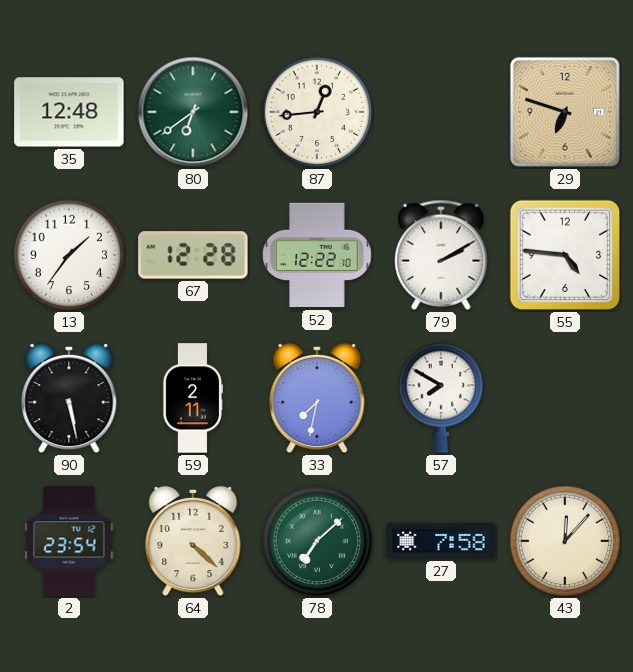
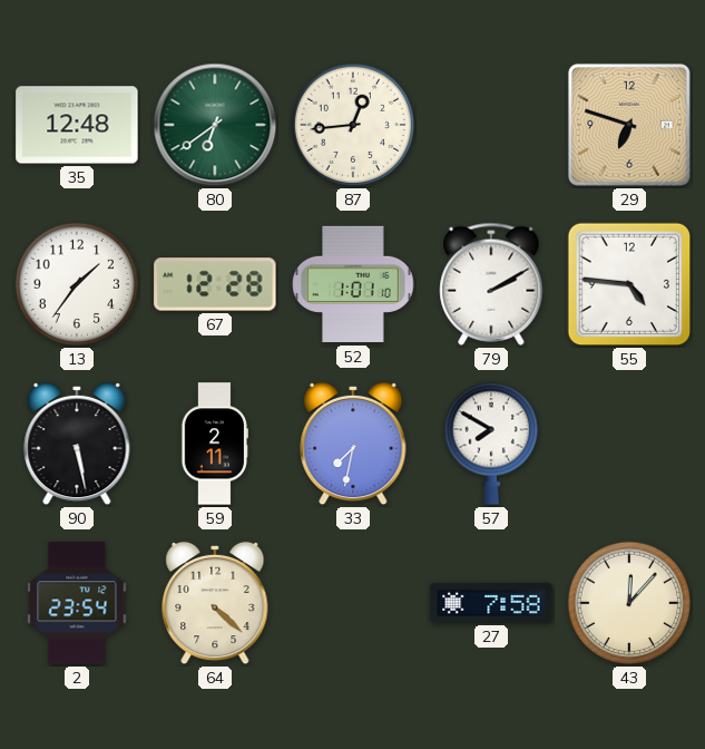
52: 12:22 -> 1:01 (353, 284)
78: 7:08 -> none (317, 541)
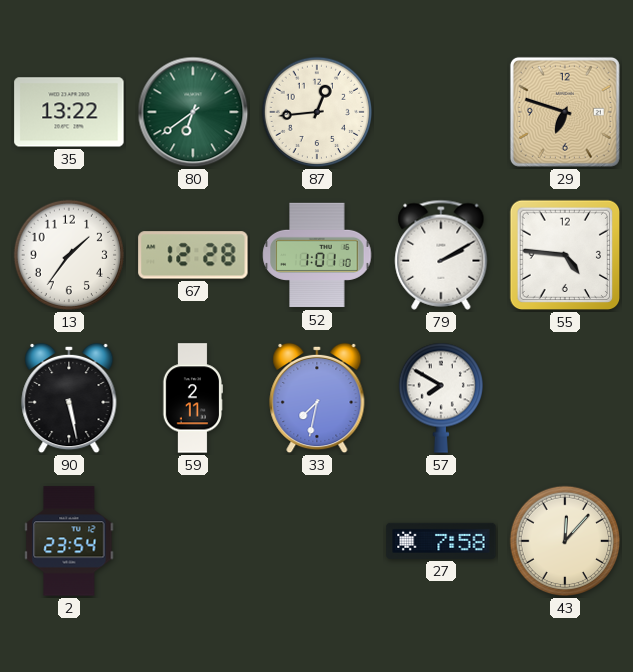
35: 12:48 -> 13:22 (69, 112)
64: 4:22 -> none (215, 603)
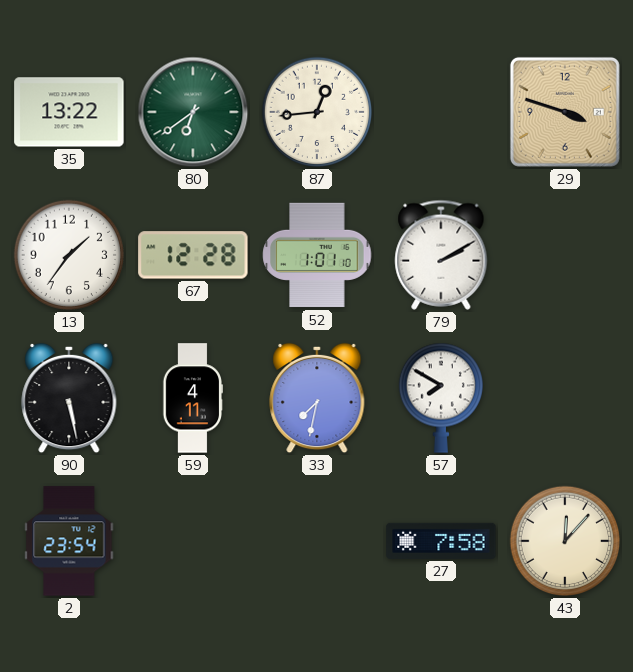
29: 6:48 -> 3:48 (565, 112)
55: 4:46 -> none (565, 255)
59: 2:11 -> 4:11 (193, 398)
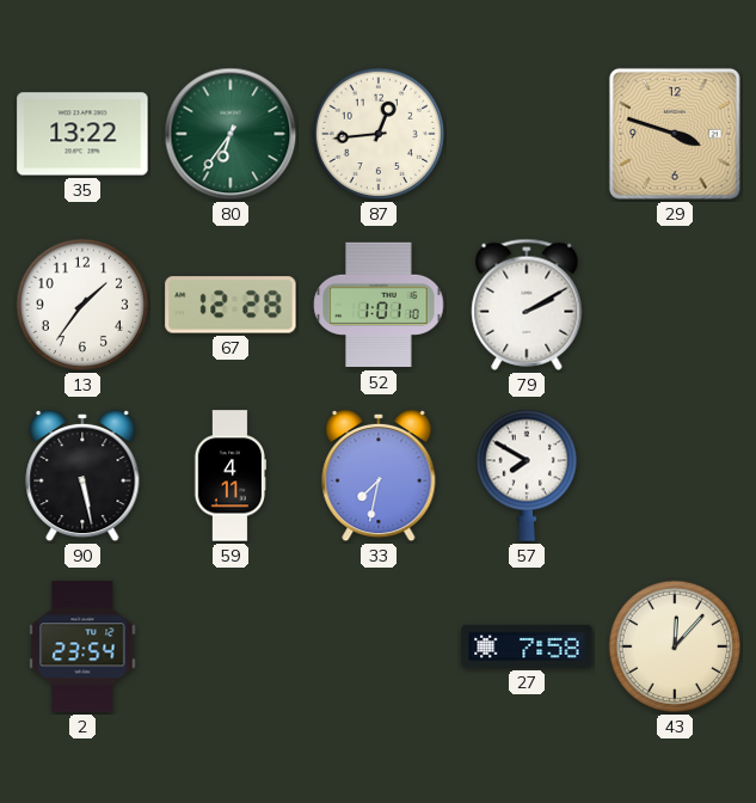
80: 6:39 -> 6:36 (231, 134)
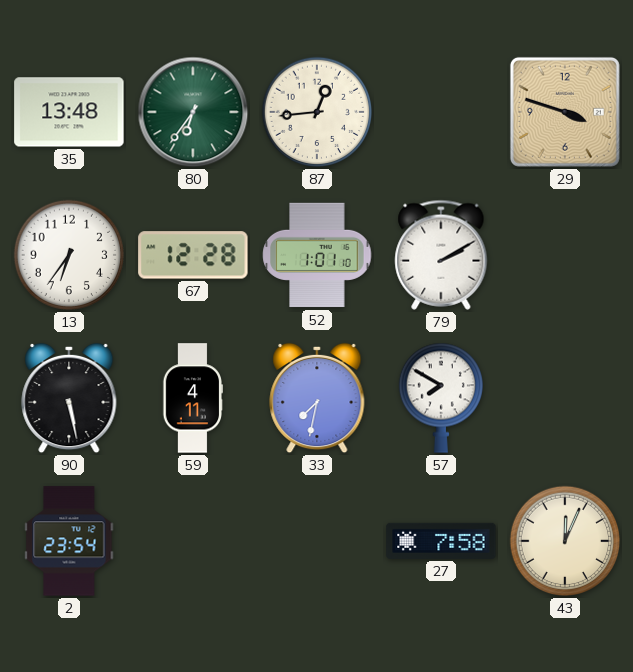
35: 13:22 -> 13:48 (69, 112)
13: 1:36 -> 6:36 (69, 255)
43: 12:07 -> 12:04 (565, 541)
